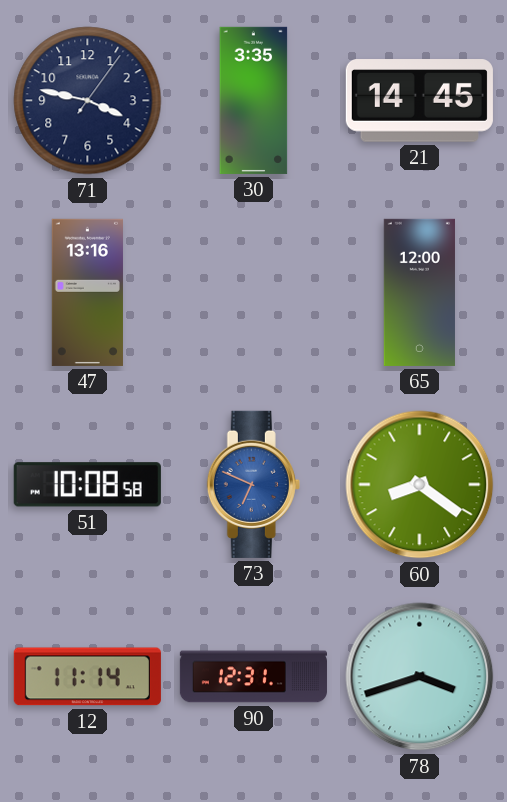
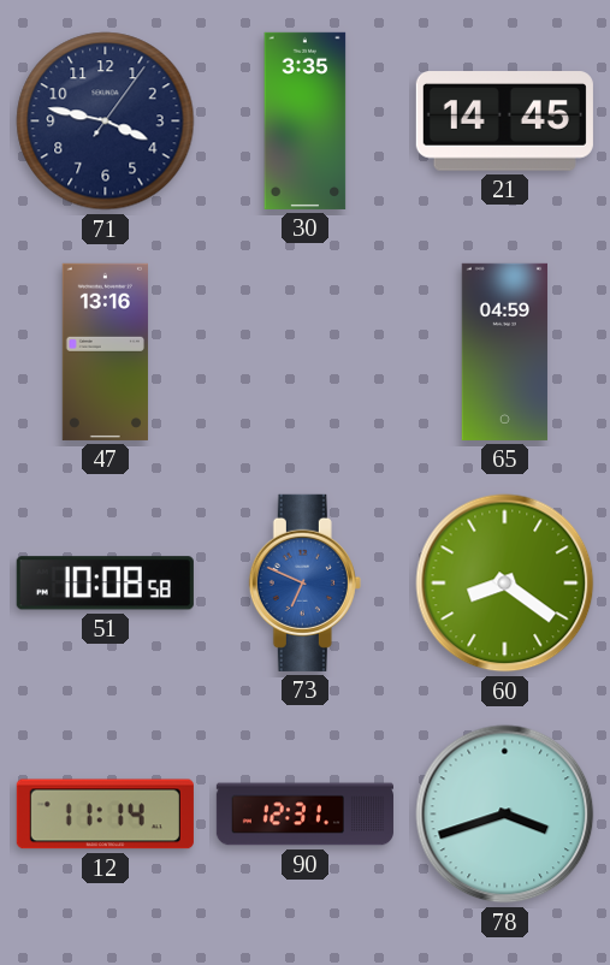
65: 12:00 -> 04:59 (504, 351)
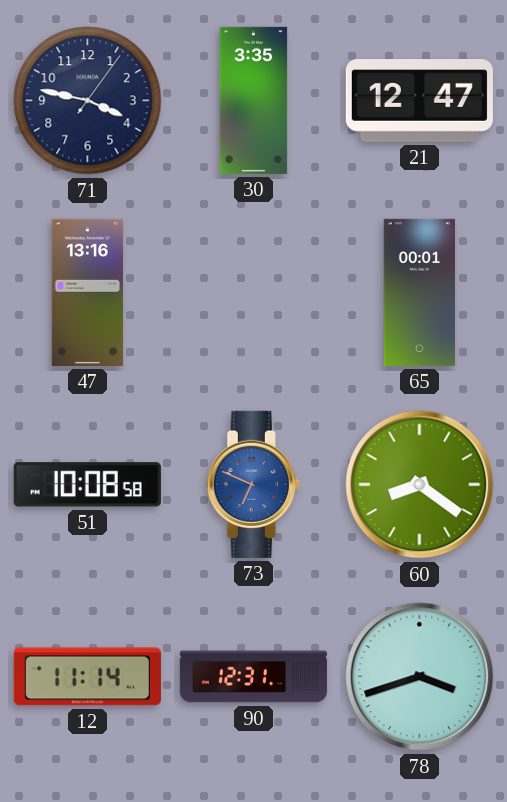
21: 14:45 -> 12:47 (419, 101)
65: 04:59 -> 00:01 (419, 292)
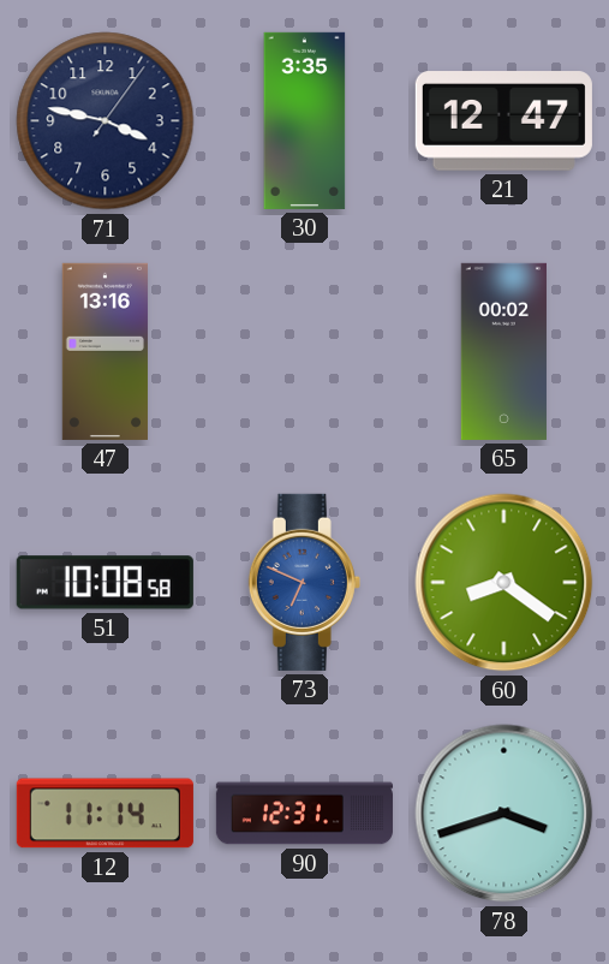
65: 00:01 -> 00:02 (503, 351)
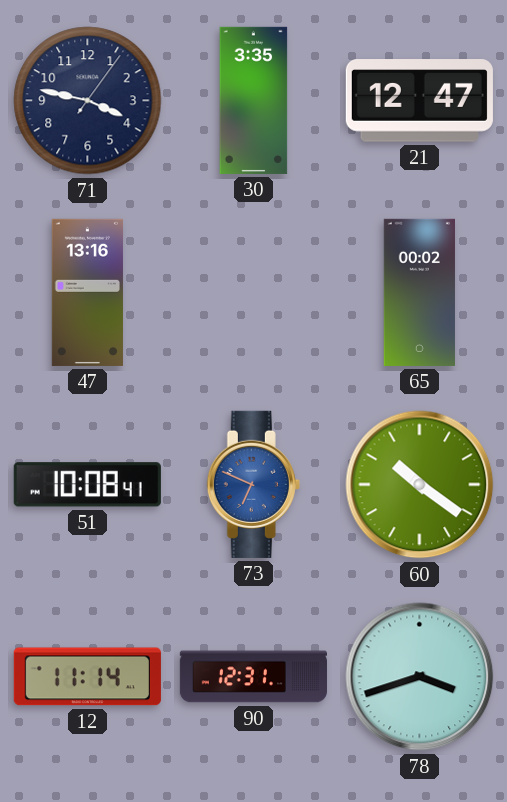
51: 10:08:58 -> 10:08:41 (87, 485)
60: 8:21 -> 10:21 (420, 485)
